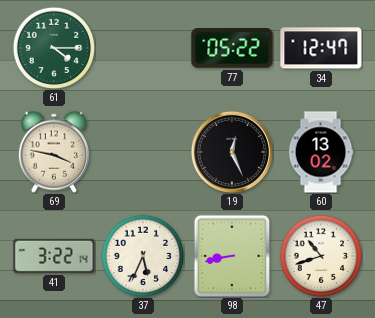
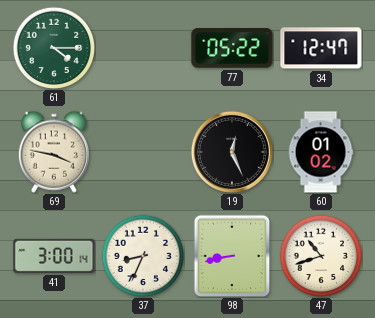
60: 13:02 -> 01:02 (321, 152)
41: 3:22 -> 3:00 (54, 256)
37: 5:34 -> 8:34 (143, 256)
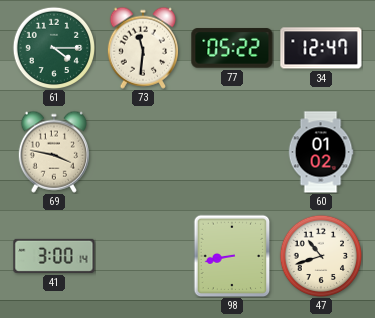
73: none -> 11:31 (142, 48)
19: 12:26 -> none (232, 152)
37: 8:34 -> none (143, 256)
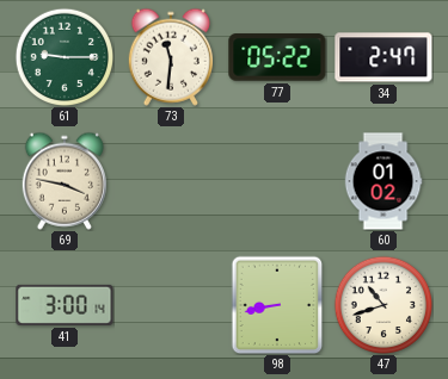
61: 4:15 -> 9:15 (65, 57)
34: 12:47 -> 2:47 (383, 57)
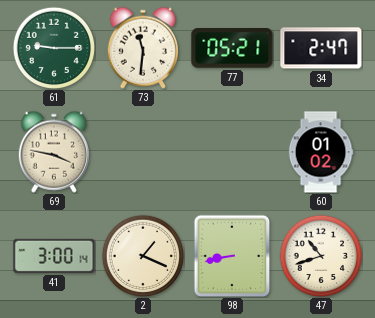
77: 05:22 -> 05:21 (232, 48)
2: none -> 1:19 (143, 256)
